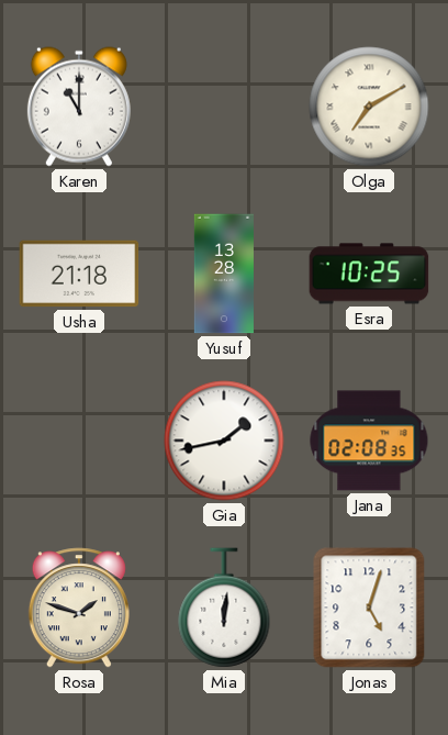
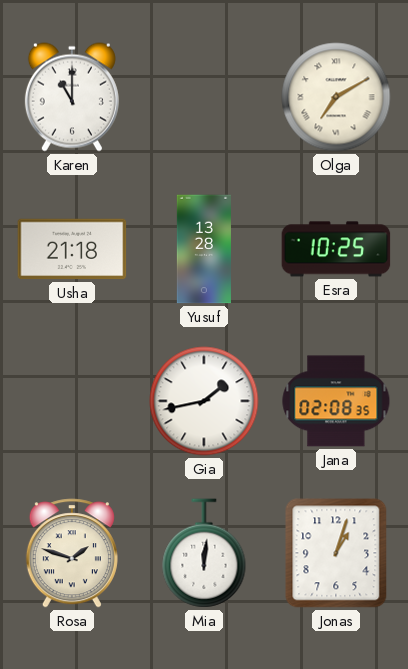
Jonas: 5:03 -> 1:03 (336, 553)
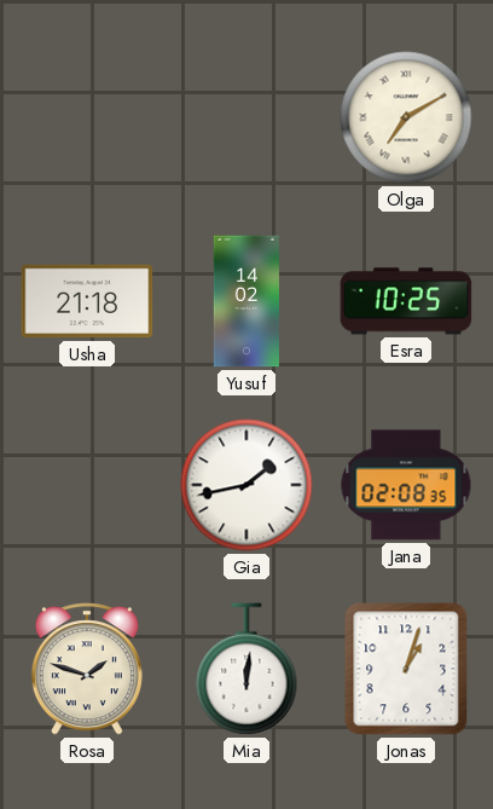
Karen: 11:00 -> none (72, 97)
Yusuf: 13:28 -> 14:02 (246, 301)
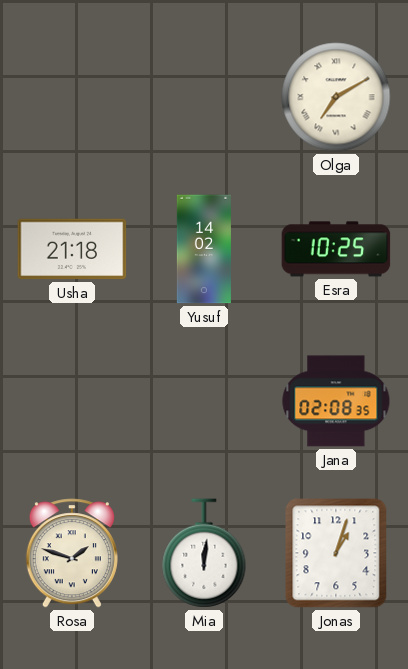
Gia: 1:43 -> none (246, 485)
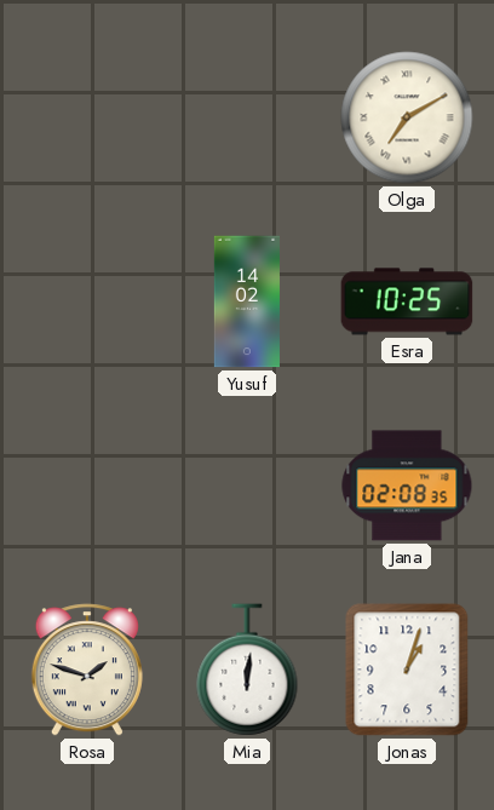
Usha: 21:18 -> none (72, 249)
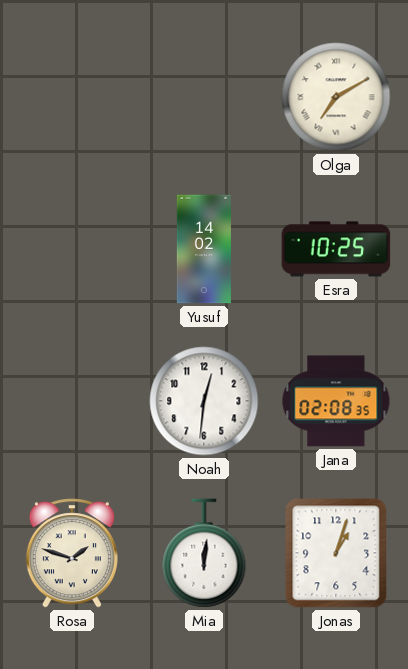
Noah: none -> 12:31 (204, 401)
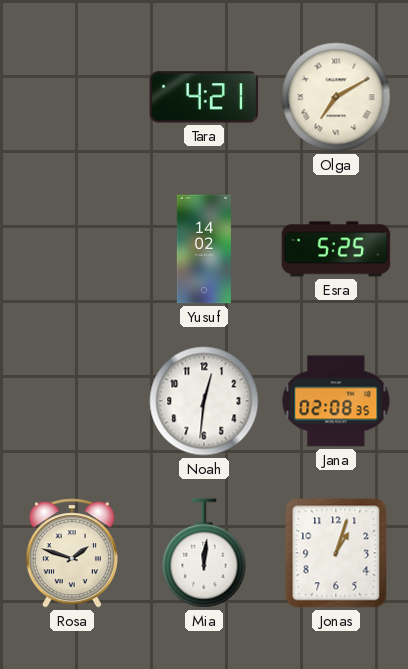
Tara: none -> 4:21 (204, 97)
Esra: 10:25 -> 5:25 (336, 249)
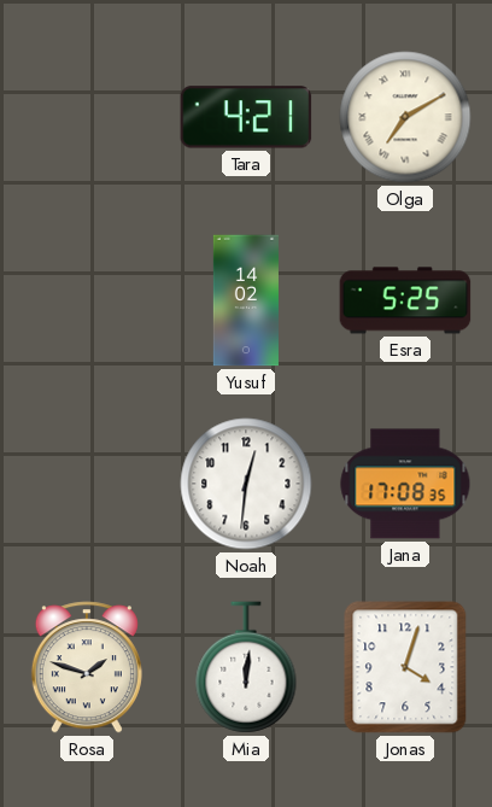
Jana: 02:08 -> 17:08 (405, 484)
Jonas: 1:03 -> 4:03 (405, 667)
